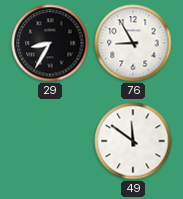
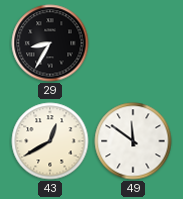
76: 8:55 -> none (133, 43)
43: none -> 12:40 (50, 141)
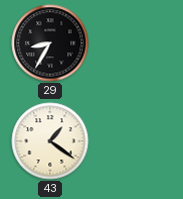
43: 12:40 -> 1:21 (50, 141)
49: 11:51 -> none (133, 141)
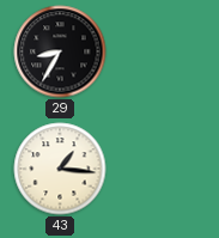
43: 1:21 -> 1:16 (60, 169)
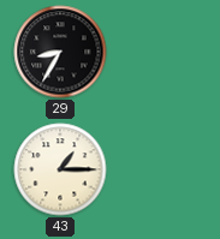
43: 1:16 -> 1:15 (60, 169)
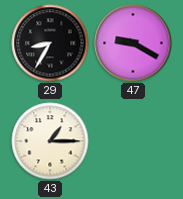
47: none -> 9:20 (133, 43)
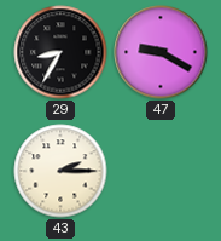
43: 1:15 -> 2:15 (60, 171)
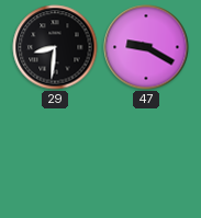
29: 8:35 -> 8:31 (55, 47)
43: 2:15 -> none (60, 171)
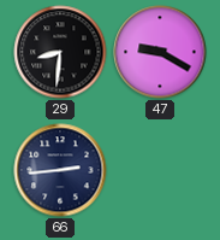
66: none -> 2:44 (60, 170)
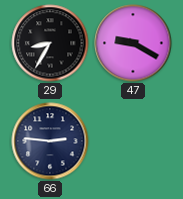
29: 8:31 -> 8:35 (50, 43)
66: 2:44 -> 2:46 (50, 141)
